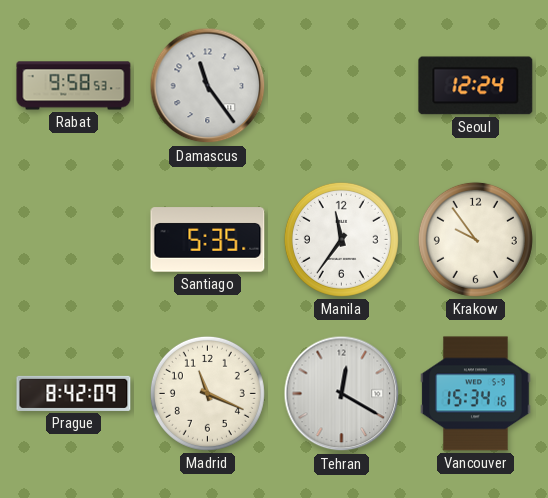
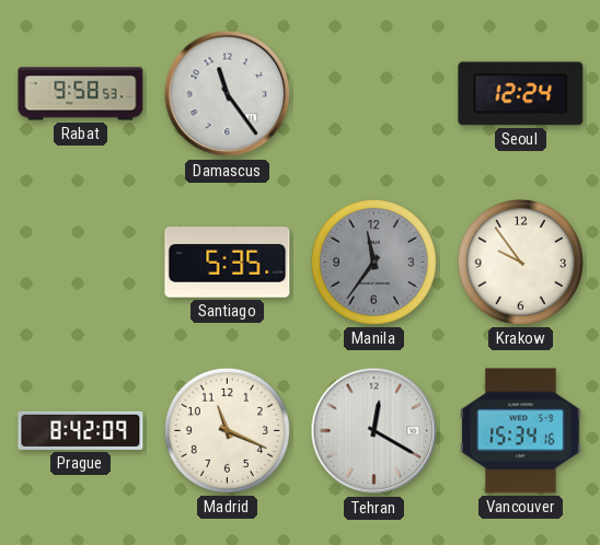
Manila dial: white -> grey (373, 262)
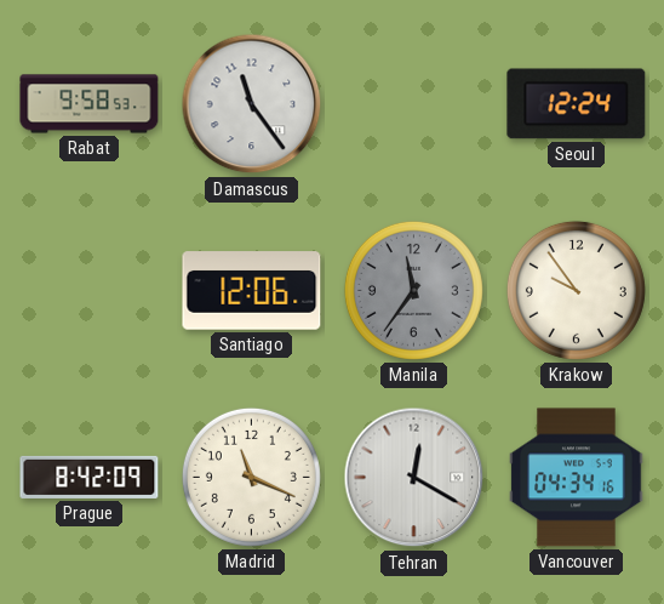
Santiago: 5:35 -> 12:06 (252, 291)
Vancouver: 15:34 -> 04:34 (577, 478)
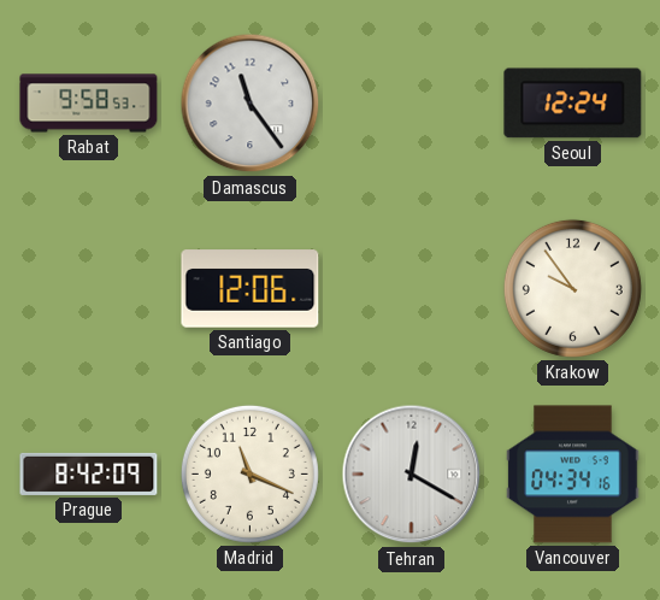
Manila: 11:36 -> none (413, 290)
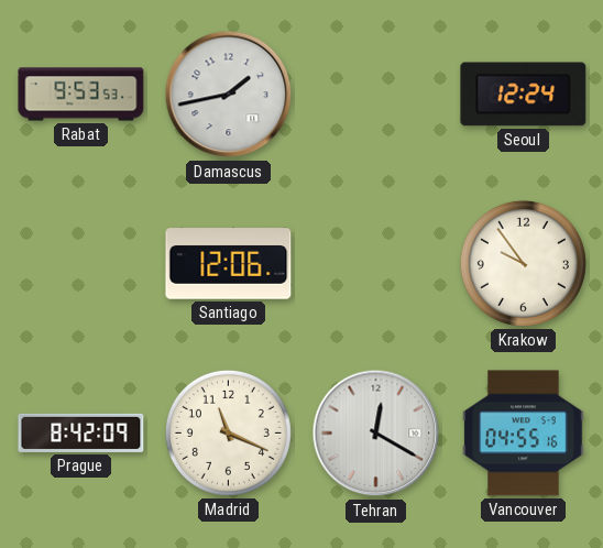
Rabat: 9:58 -> 9:53 (81, 95)
Damascus: 11:24 -> 1:43 (229, 95)
Vancouver: 04:34 -> 04:55 (524, 434)
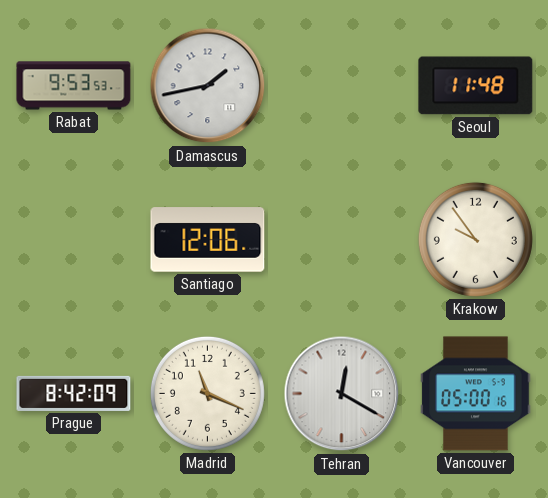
Seoul: 12:24 -> 11:48 (476, 86)
Vancouver: 04:55 -> 05:00 (476, 394)
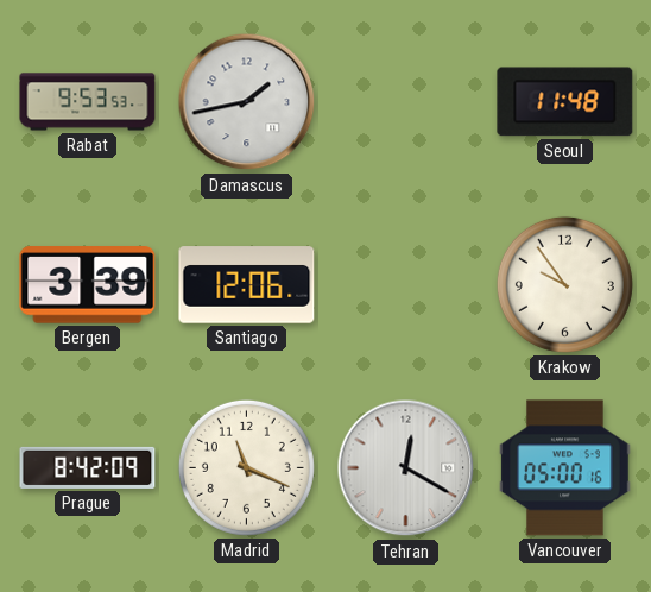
Bergen: none -> 3:39 (88, 285)
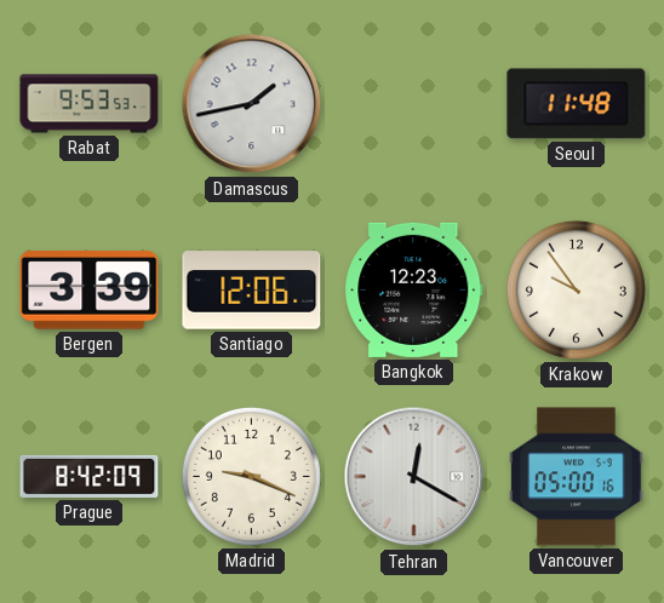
Bangkok: none -> 12:23 (414, 289)
Madrid: 11:19 -> 9:19 (251, 476)
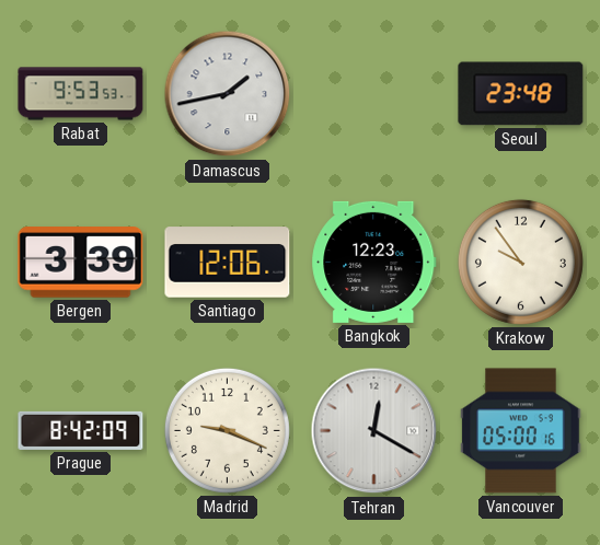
Seoul: 11:48 -> 23:48 (521, 94)
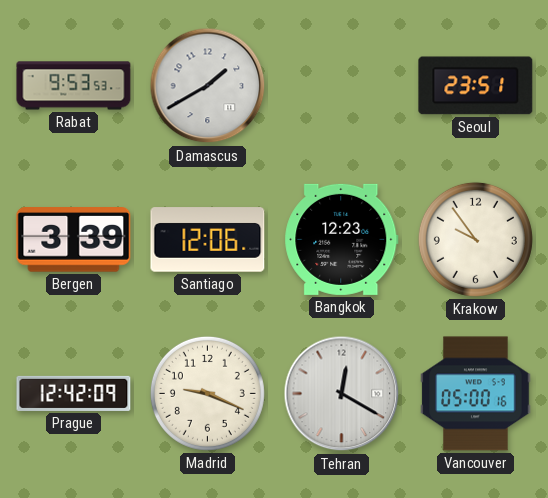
Damascus: 1:43 -> 1:40 (208, 86)
Seoul: 23:48 -> 23:51 (476, 86)
Prague: 8:42 -> 12:42 (74, 393)
